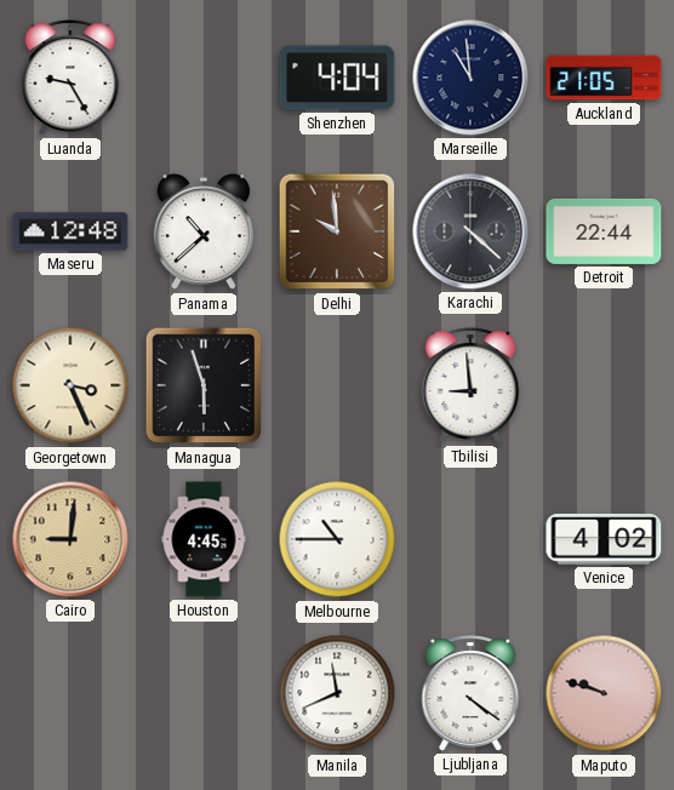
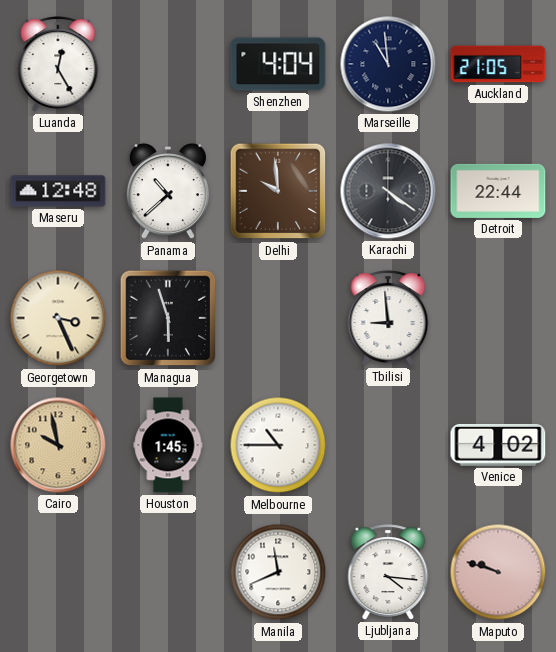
Luanda: 9:25 -> 12:25 (58, 64)
Karachi: 4:22 -> 4:21 (388, 191)
Cairo: 9:01 -> 9:58 (58, 445)
Houston: 4:45 -> 1:45 (168, 445)
Ljubljana: 4:21 -> 4:16 (388, 572)
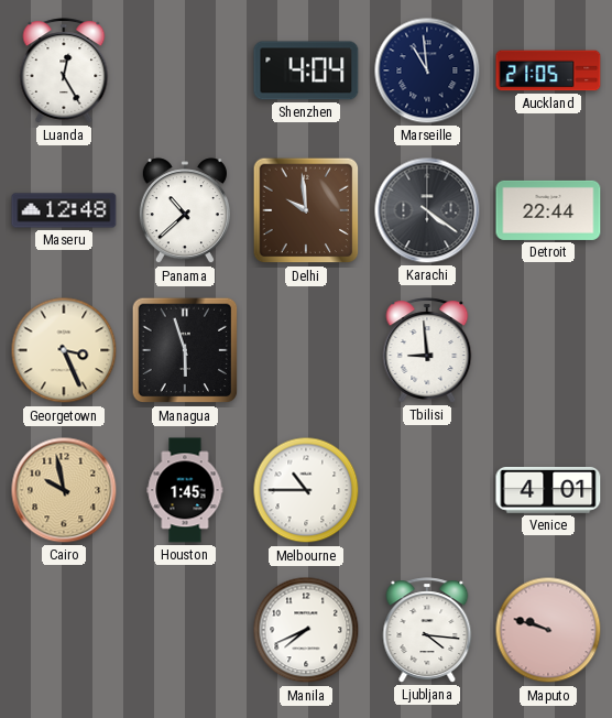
Venice: 4:02 -> 4:01 (548, 490)
Manila: 11:41 -> 7:41 (306, 630)
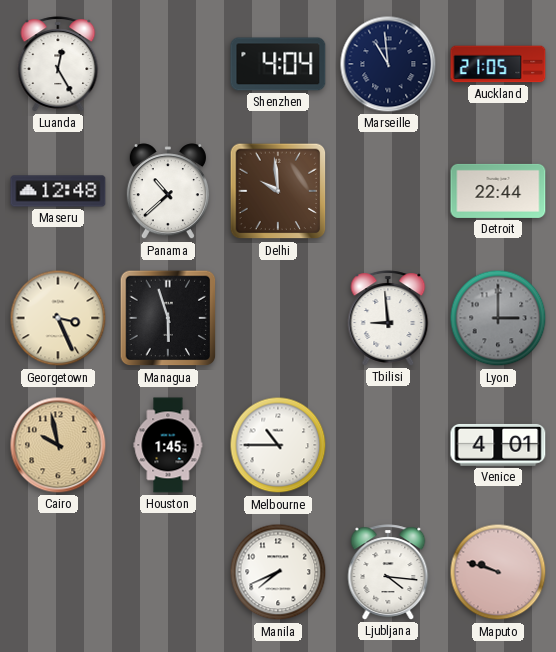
Karachi: 4:21 -> none (427, 210)
Lyon: none -> 3:00 (498, 318)
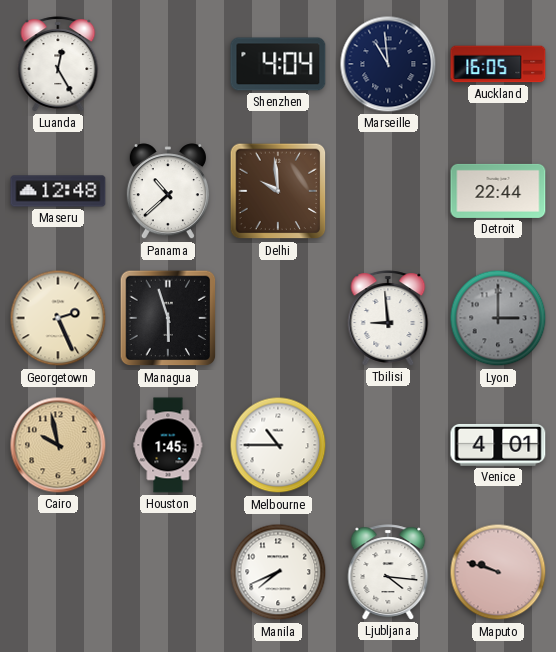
Auckland: 21:05 -> 16:05 (498, 64)
Georgetown: 3:26 -> 2:26 (58, 318)
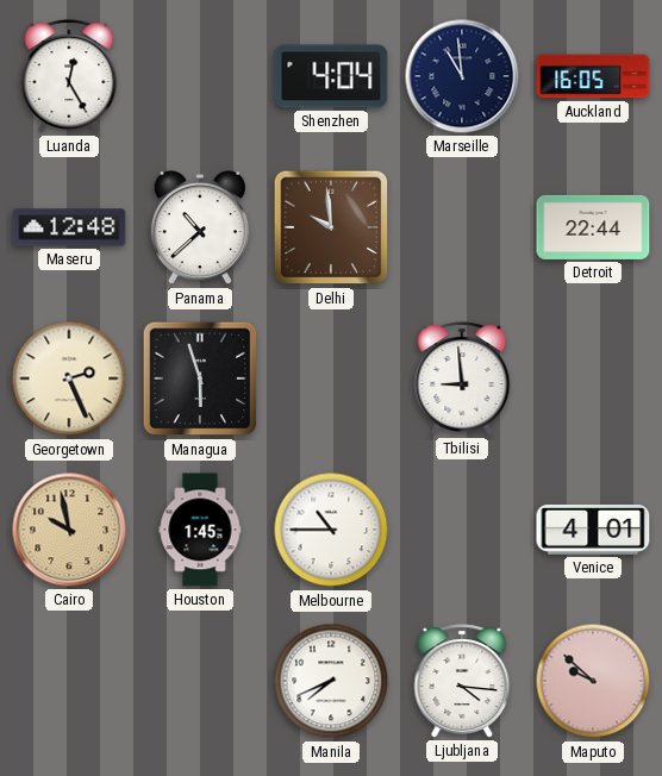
Lyon: 3:00 -> none (498, 318)
Maputo: 9:48 -> 9:52 (593, 681)
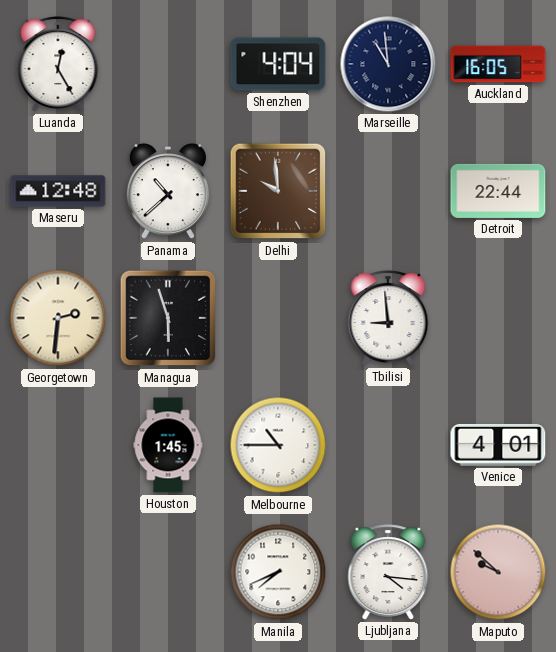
Georgetown: 2:26 -> 2:31 (58, 318)
Cairo: 9:58 -> none (69, 530)
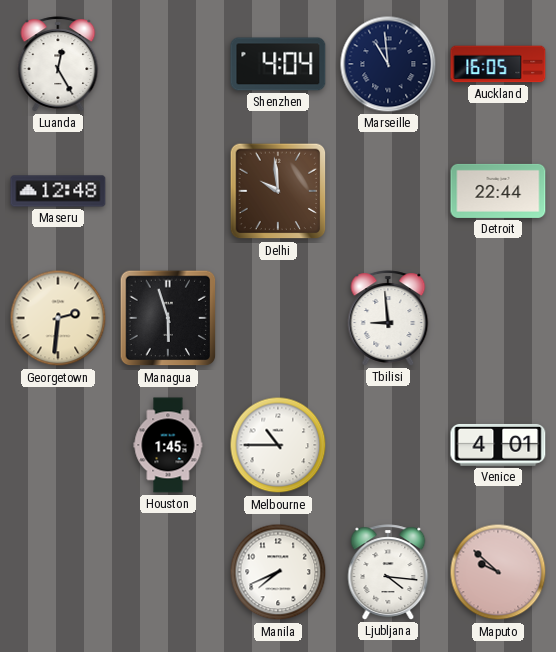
Panama: 10:38 -> none (168, 192)
